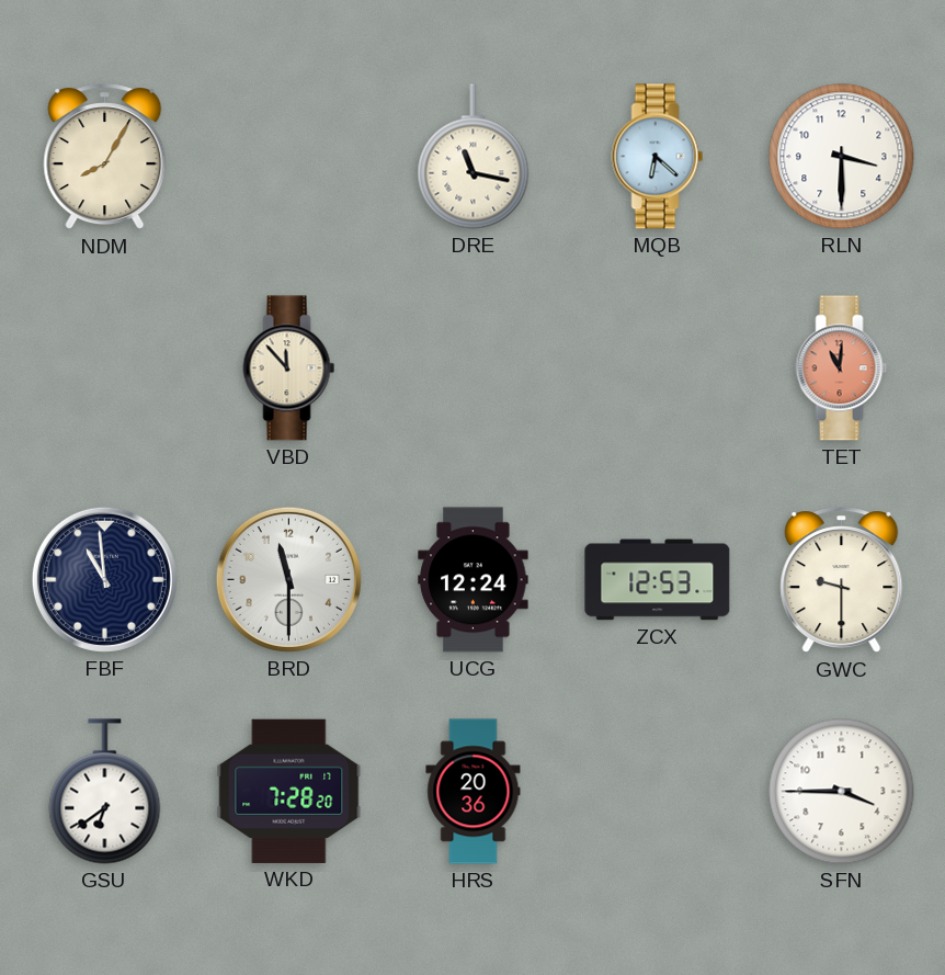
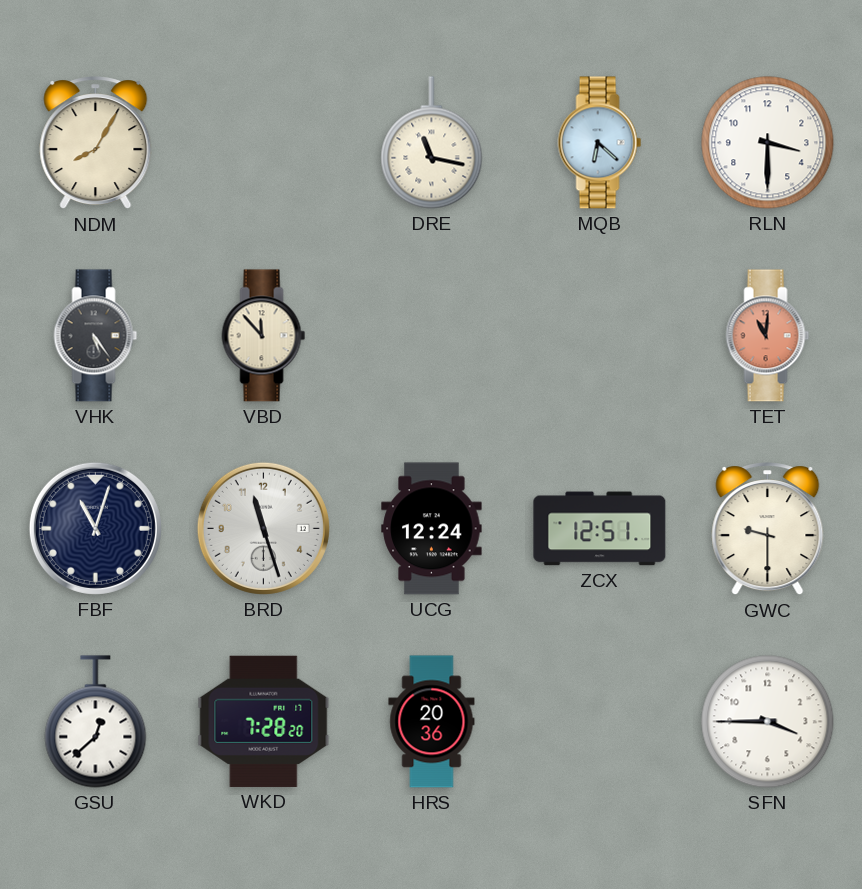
VHK: none -> 5:24 (96, 336)
FBF: 10:59 -> 11:03 (95, 528)
BRD: 11:30 -> 11:27 (263, 528)
ZCX: 12:53 -> 12:51 (600, 529)
GSU: 6:39 -> 12:38 (96, 722)
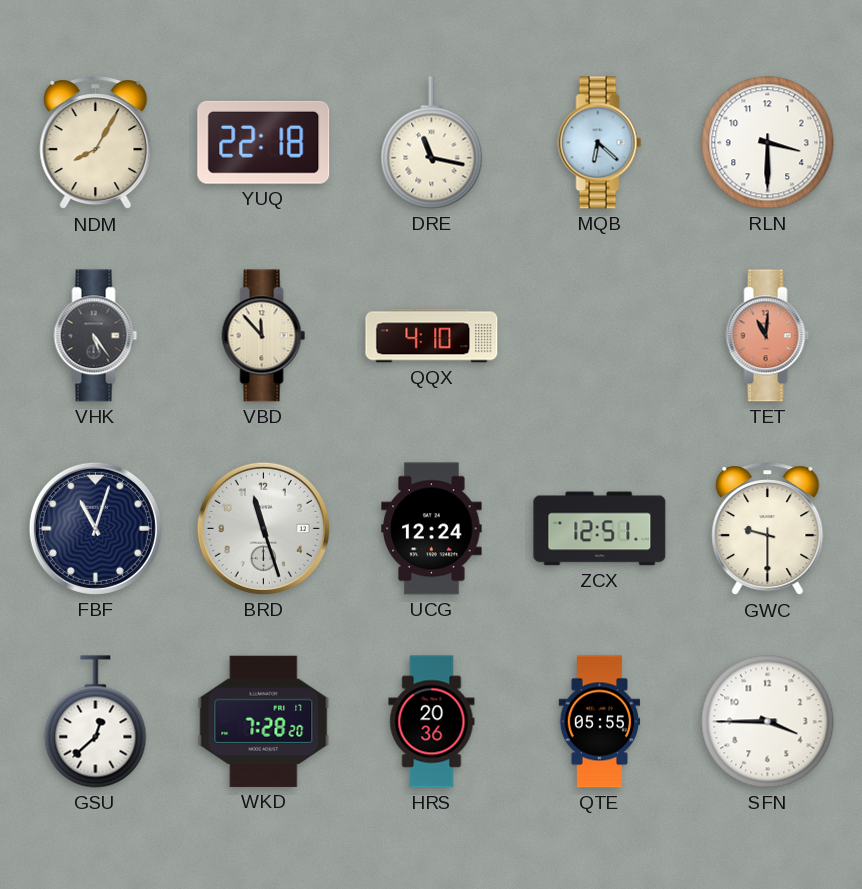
YUQ: none -> 22:18 (264, 142)
QQX: none -> 4:10 (432, 336)
QTE: none -> 05:55 (600, 722)
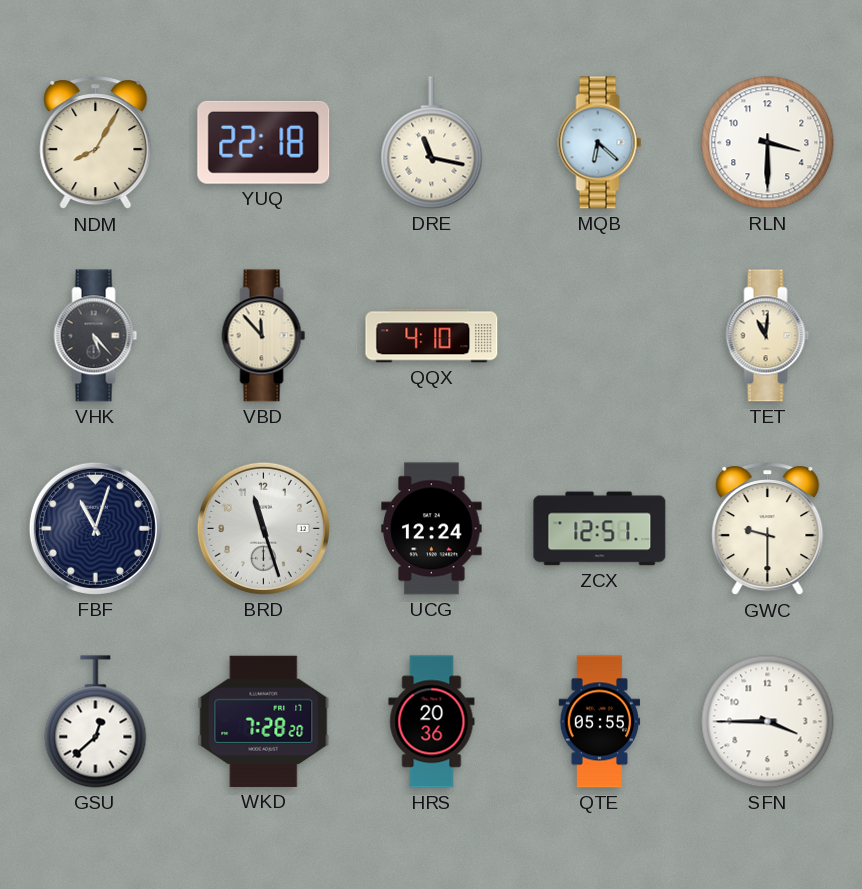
VHK: 5:24 -> 5:23 (96, 336)
TET dial: salmon -> cream (768, 336)
